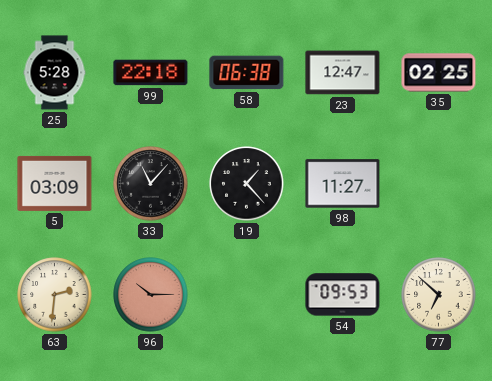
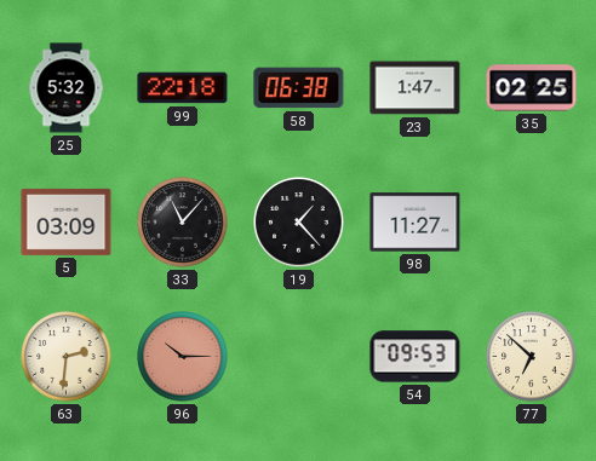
25: 5:28 -> 5:32 (67, 88)
23: 12:47 -> 1:47 (416, 88)
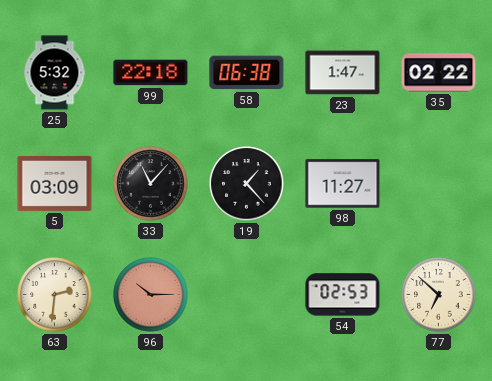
35: 02:25 -> 02:22 (439, 73)
54: 09:53 -> 02:53 (343, 295)
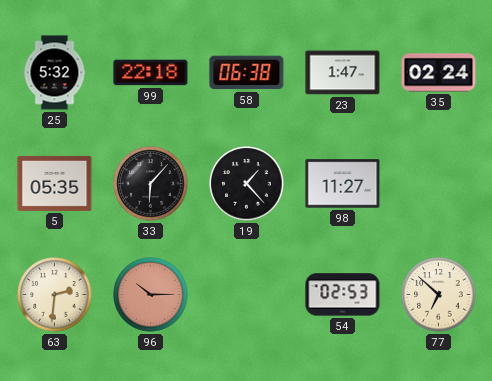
35: 02:22 -> 02:24 (439, 73)
5: 03:09 -> 05:35 (55, 183)
33: 11:07 -> 6:07 (151, 184)
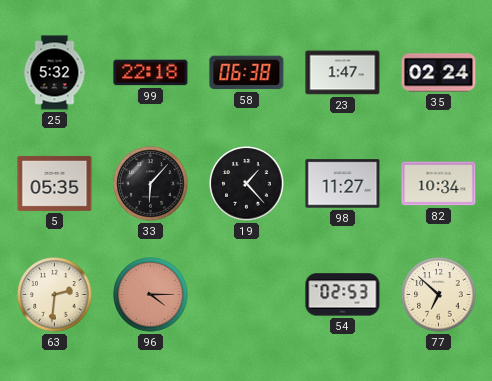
82: none -> 10:34 (439, 184)
96: 10:15 -> 4:15 (151, 295)
